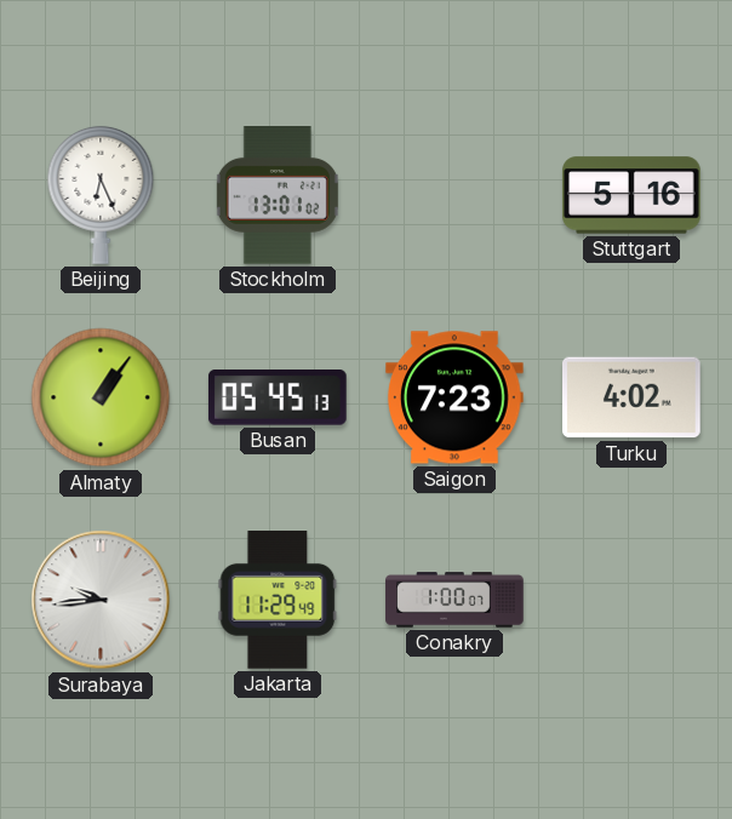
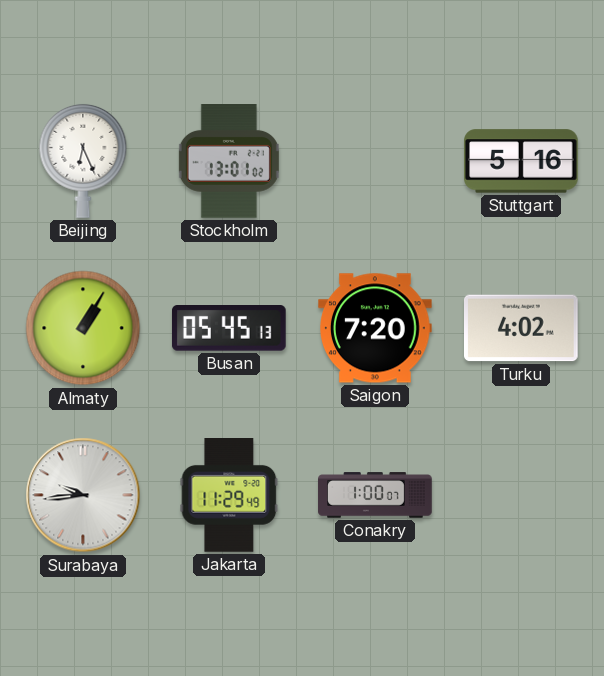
Almaty: 1:06 -> 1:05 (83, 328)
Saigon: 7:23 -> 7:20 (376, 328)
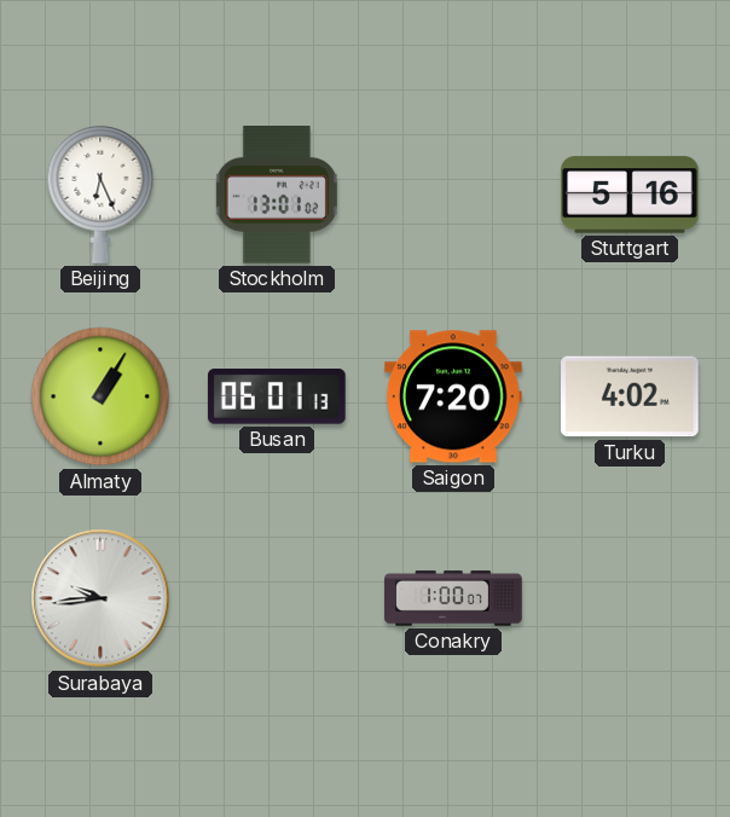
Busan: 05:45 -> 06:01 (277, 396)
Jakarta: 11:29 -> none (229, 496)
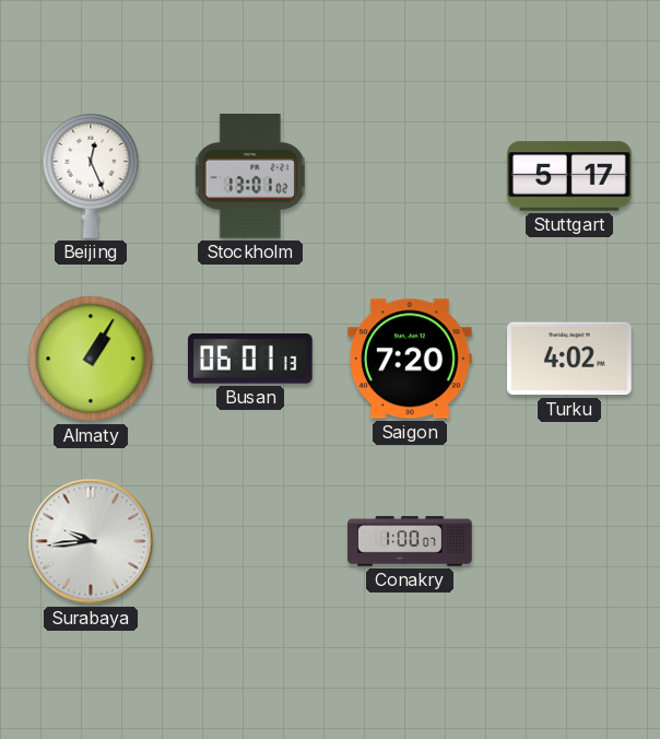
Beijing: 6:26 -> 12:26 (91, 176)
Stuttgart: 5:16 -> 5:17 (569, 176)
